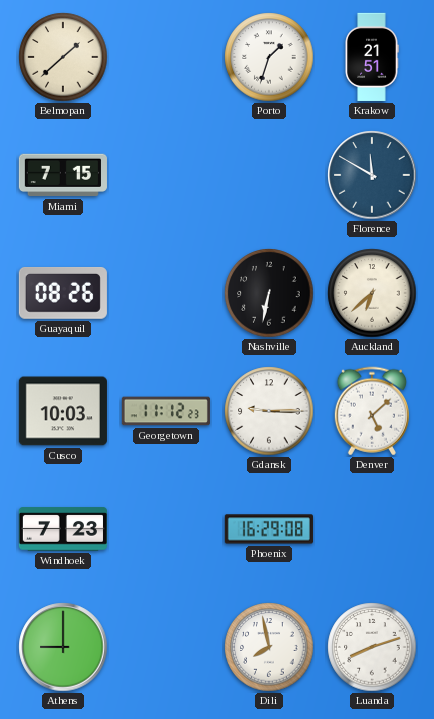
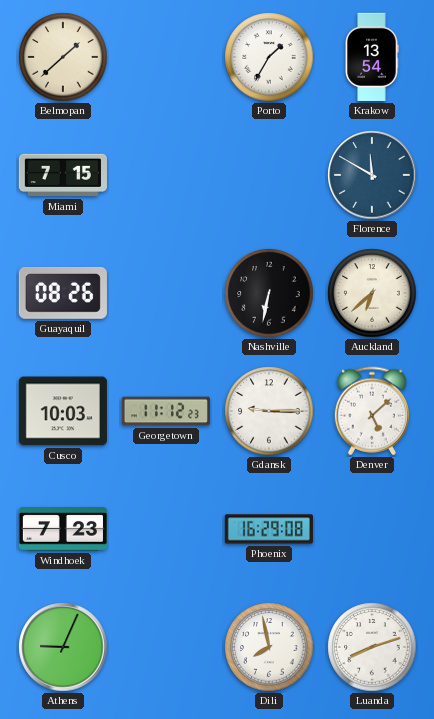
Porto: 1:33 -> 1:35 (269, 57)
Krakow: 21:51 -> 13:54 (372, 57)
Athens: 9:00 -> 9:04 (63, 647)
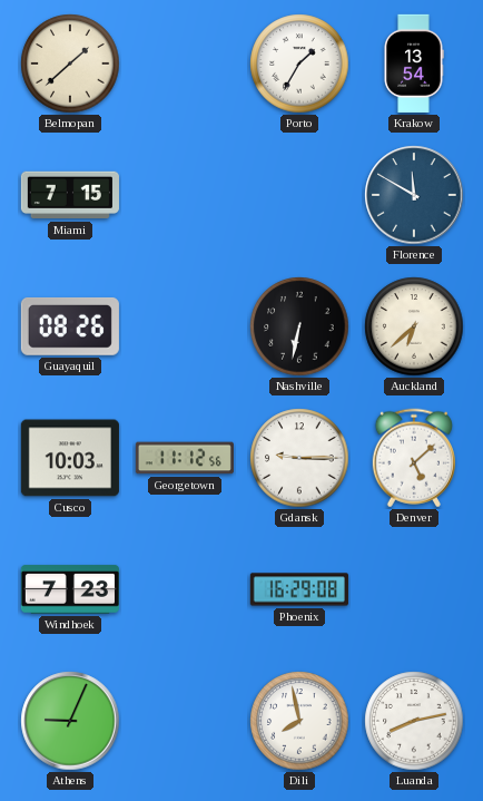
Georgetown: 11:12:23 -> 11:12:56 (185, 458)
Luanda: 8:12 -> 8:13 (414, 721)
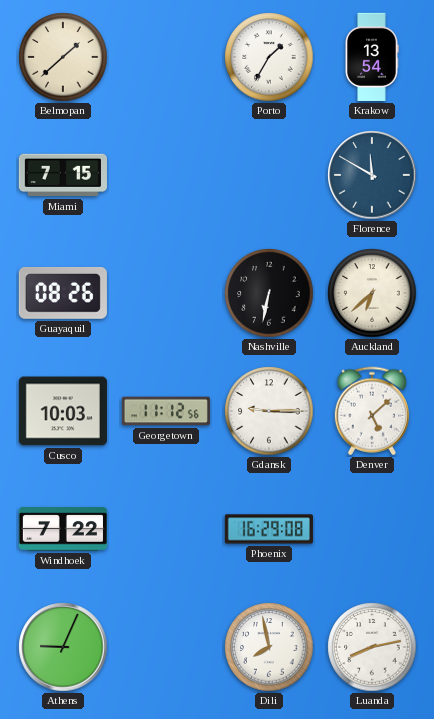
Windhoek: 7:23 -> 7:22 (63, 529)
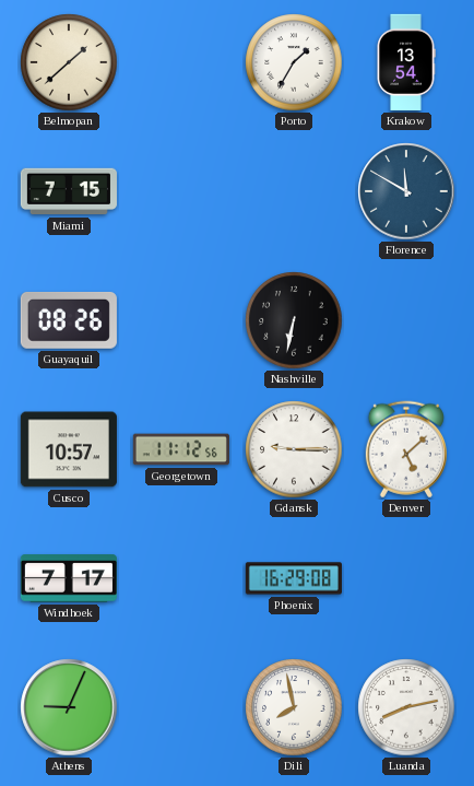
Auckland: 6:38 -> none (372, 293)
Cusco: 10:03 -> 10:57 (69, 449)
Windhoek: 7:22 -> 7:17 (69, 578)
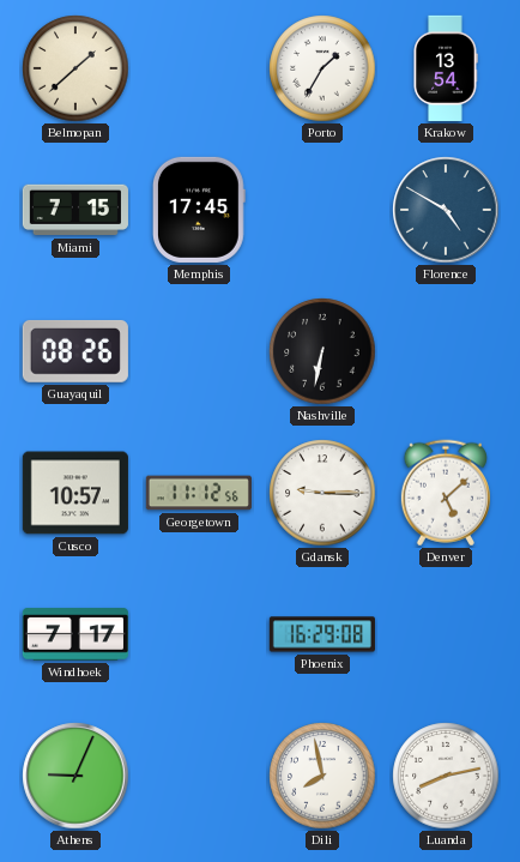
Memphis: none -> 17:45 (199, 210)
Florence: 11:50 -> 4:50 (446, 210)
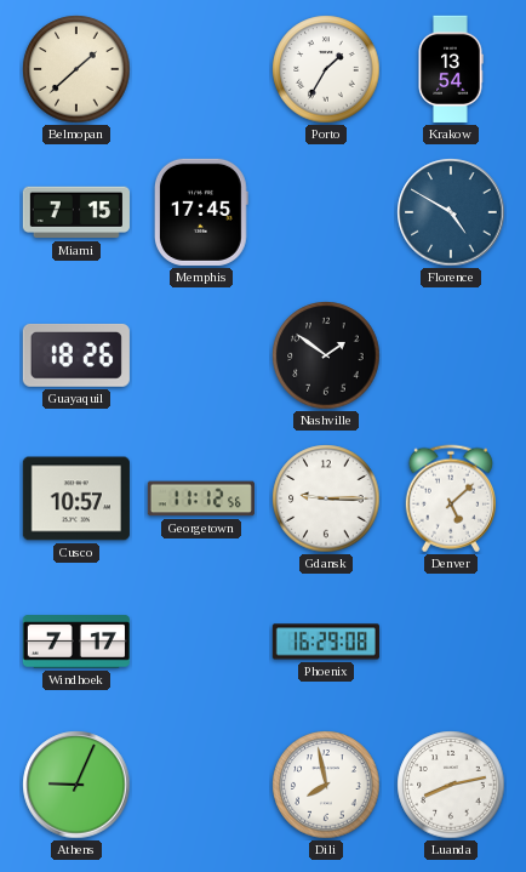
Guayaquil: 08:26 -> 18:26 (76, 355)
Nashville: 6:32 -> 1:51 (326, 355)
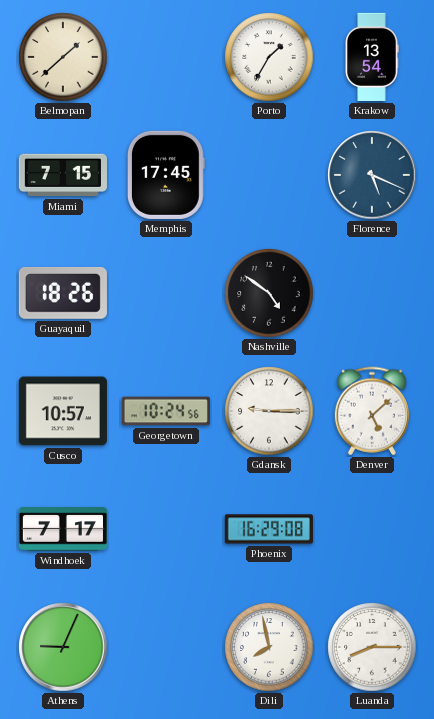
Florence: 4:50 -> 5:19 (372, 175)
Nashville: 1:51 -> 4:51 (269, 293)
Georgetown: 11:12 -> 10:24 (166, 411)
Luanda: 8:13 -> 8:15 (372, 647)
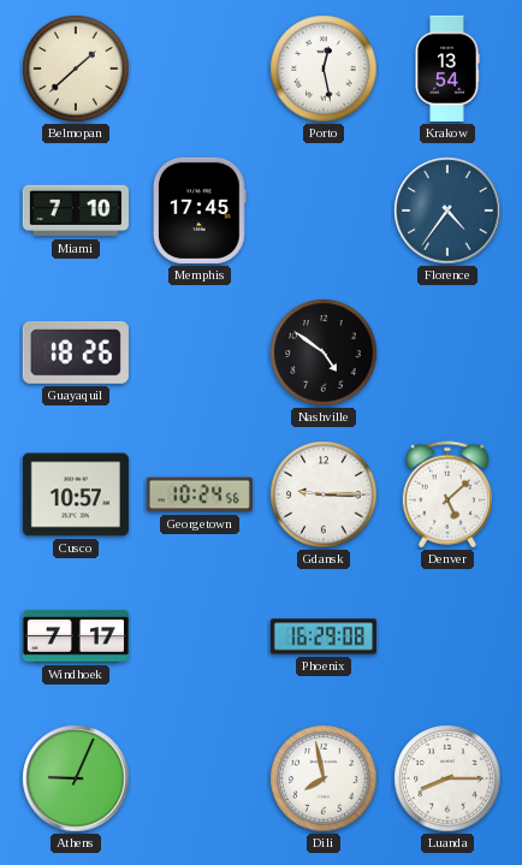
Porto: 1:35 -> 12:28 (324, 69)
Miami: 7:15 -> 7:10 (76, 211)
Florence: 5:19 -> 4:36 (447, 211)
